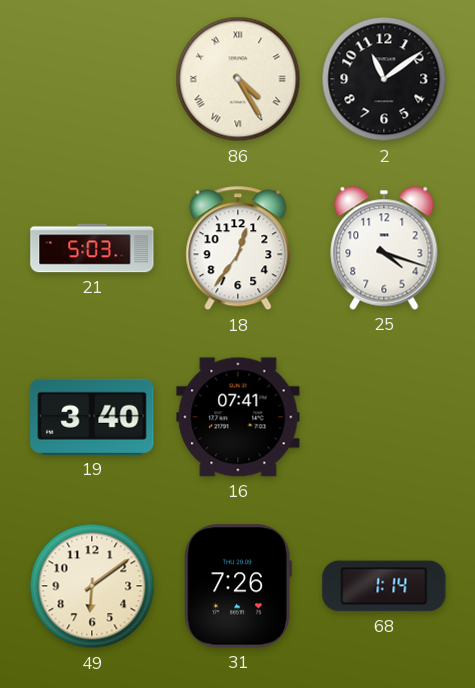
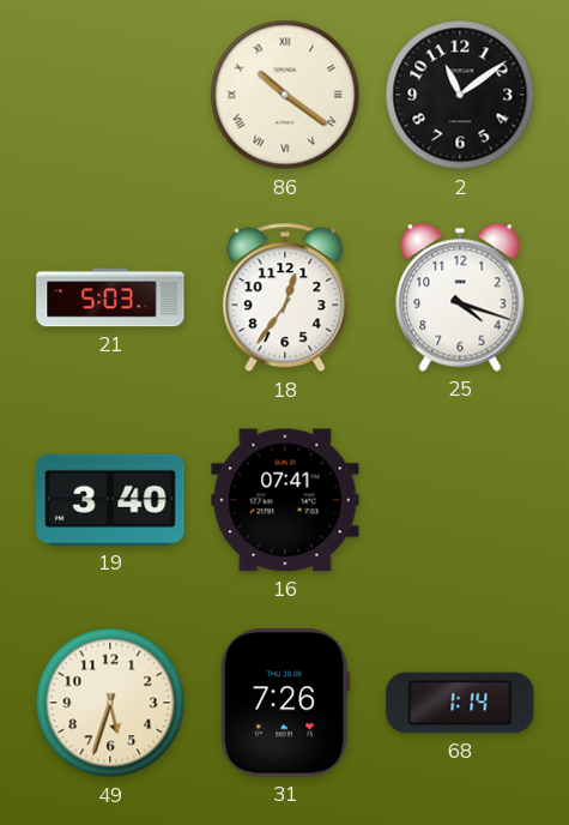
86: 4:25 -> 10:21 (285, 95)
49: 6:09 -> 5:33 (110, 703)
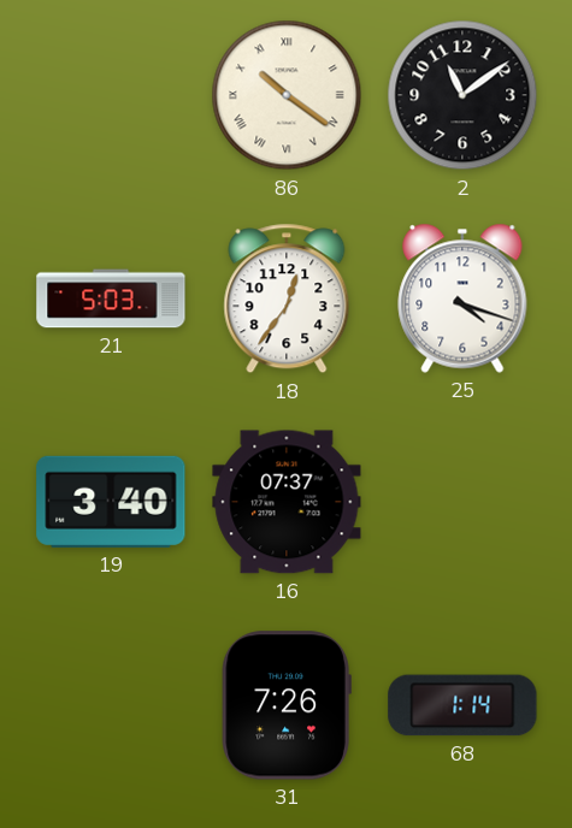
16: 07:41 -> 07:37 (287, 502)
49: 5:33 -> none (110, 703)
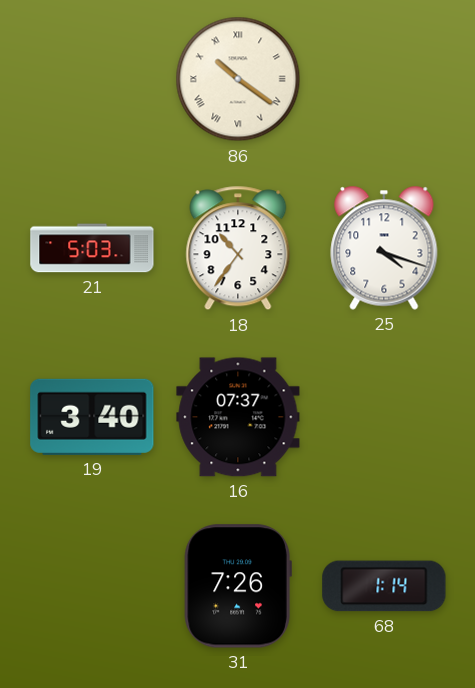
2: 11:09 -> none (462, 95)
18: 12:36 -> 10:36 (238, 248)
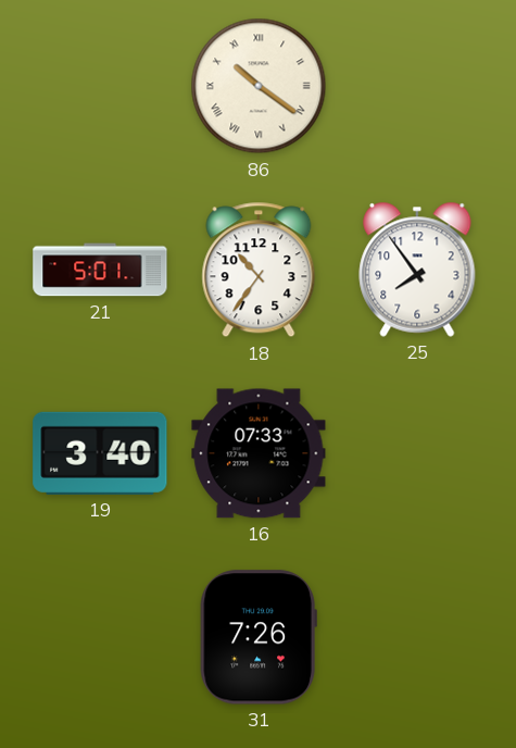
21: 5:03 -> 5:01 (100, 270)
25: 4:18 -> 7:54 (417, 270)
16: 07:37 -> 07:33 (259, 453)
68: 1:14 -> none (384, 586)
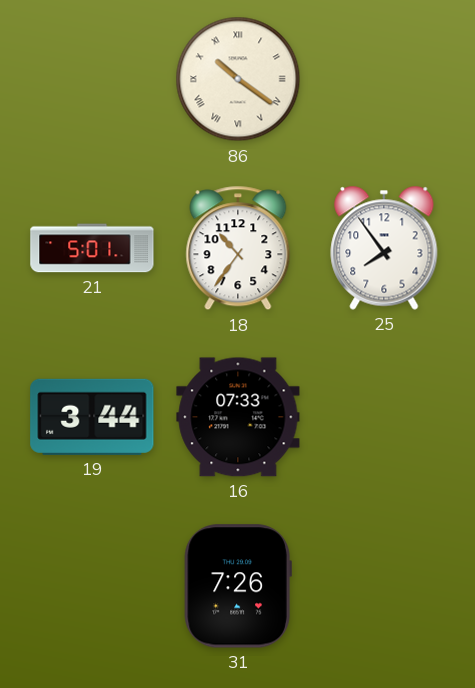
19: 3:40 -> 3:44 (92, 417)
